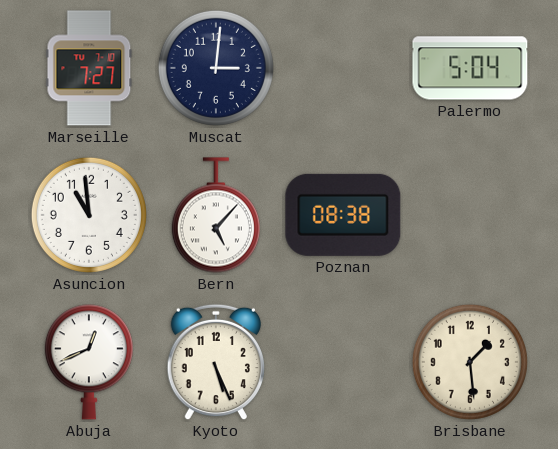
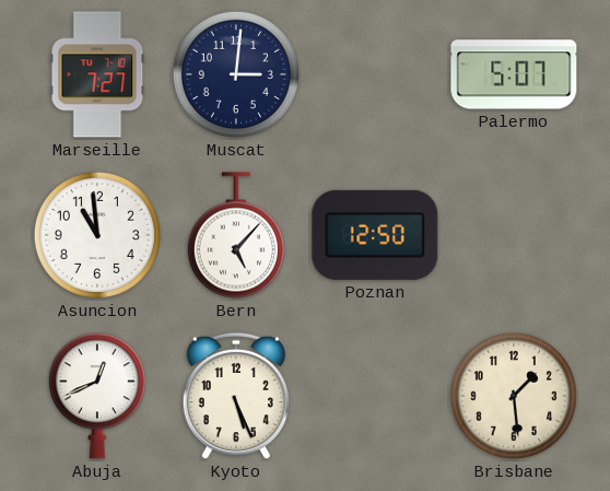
Palermo: 5:04 -> 5:07 (514, 74)
Poznan: 08:38 -> 12:50 (375, 235)
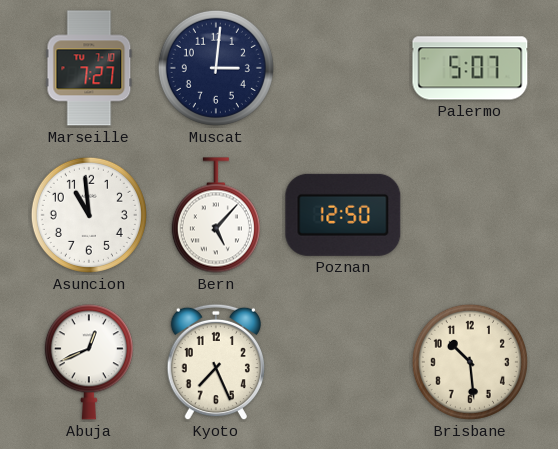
Kyoto: 5:26 -> 7:26 (215, 362)
Brisbane: 1:29 -> 10:29 (470, 362)
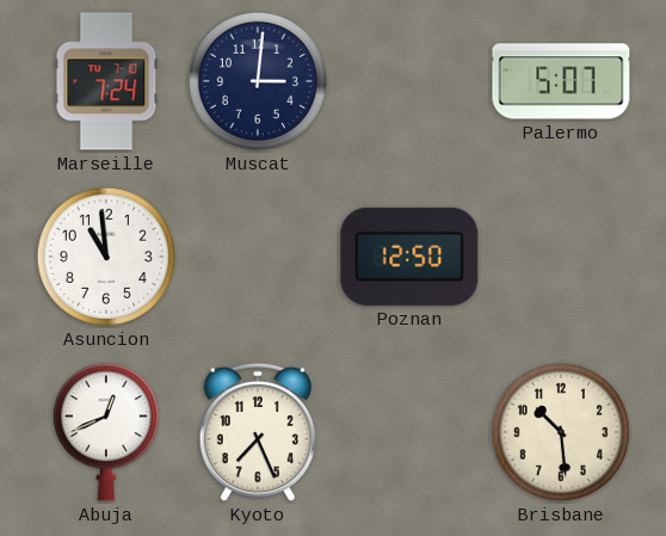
Marseille: 7:27 -> 7:24 (106, 81)
Bern: 5:07 -> none (216, 215)
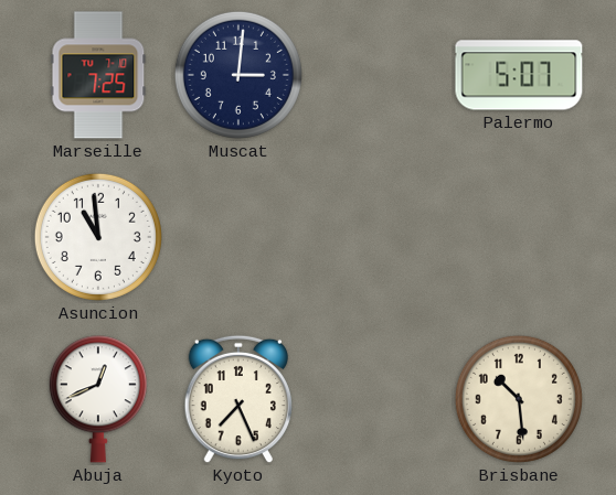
Marseille: 7:24 -> 7:25 (98, 75)
Poznan: 12:50 -> none (409, 257)
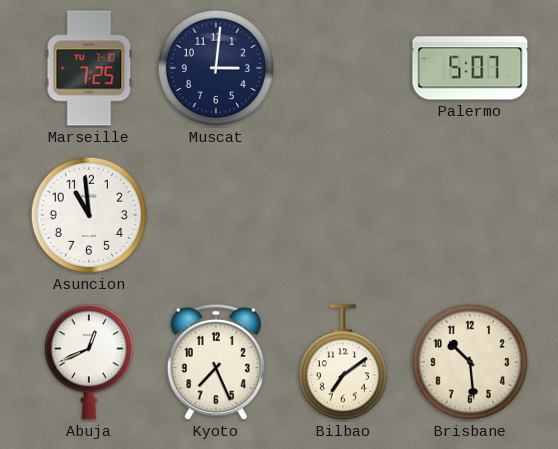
Bilbao: none -> 7:09 (343, 362)
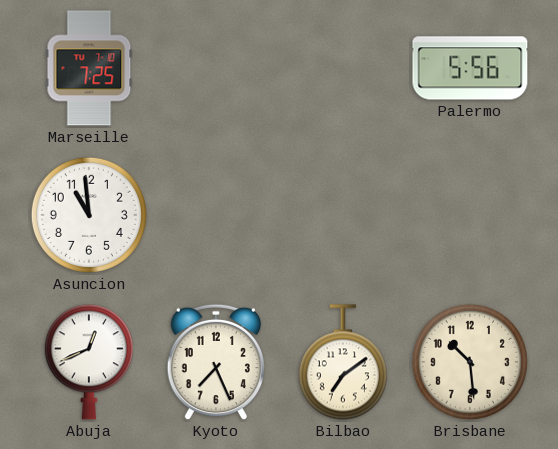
Muscat: 3:01 -> none (216, 68)
Palermo: 5:07 -> 5:56 (470, 68)
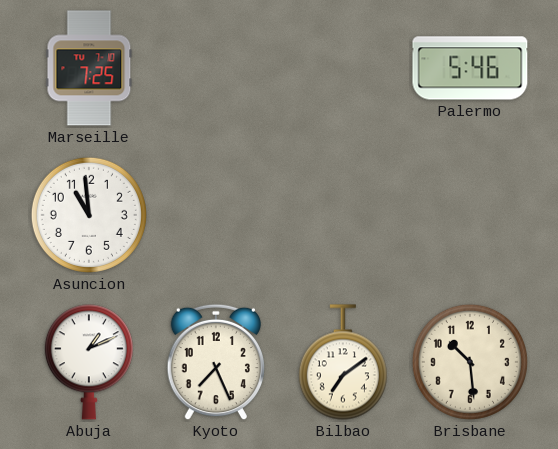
Palermo: 5:56 -> 5:46 (470, 68)
Abuja: 12:41 -> 1:11 (89, 362)
